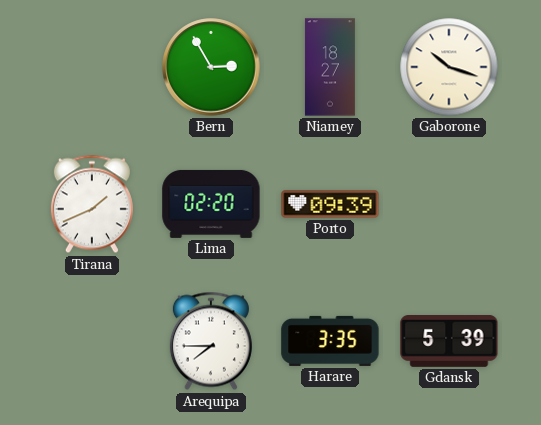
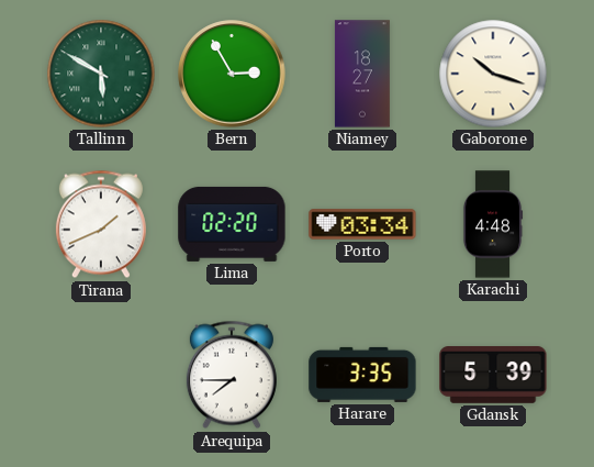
Tallinn: none -> 5:50 (101, 74)
Porto: 09:39 -> 03:34 (362, 224)
Karachi: none -> 4:48 (493, 224)
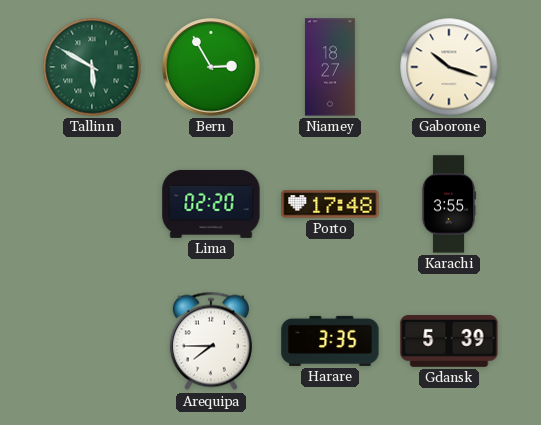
Tirana: 1:41 -> none (101, 224)
Porto: 03:34 -> 17:48 (330, 204)
Karachi: 4:48 -> 3:55 (449, 204)
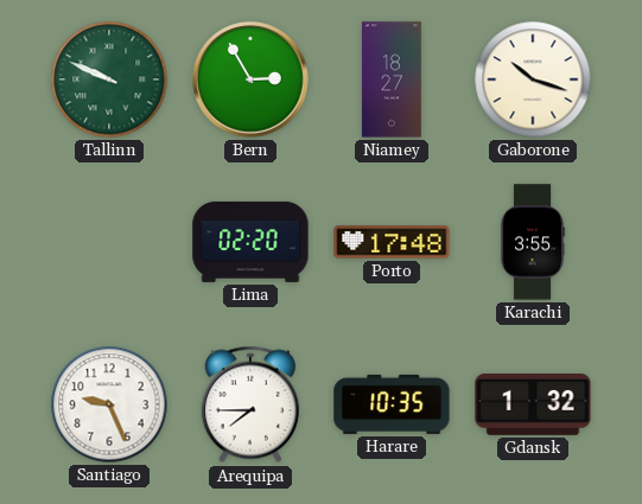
Tallinn: 5:50 -> 9:49 (109, 79)
Santiago: none -> 9:26 (109, 404)
Harare: 3:35 -> 10:35 (392, 404)
Gdansk: 5:39 -> 1:32 (533, 406)
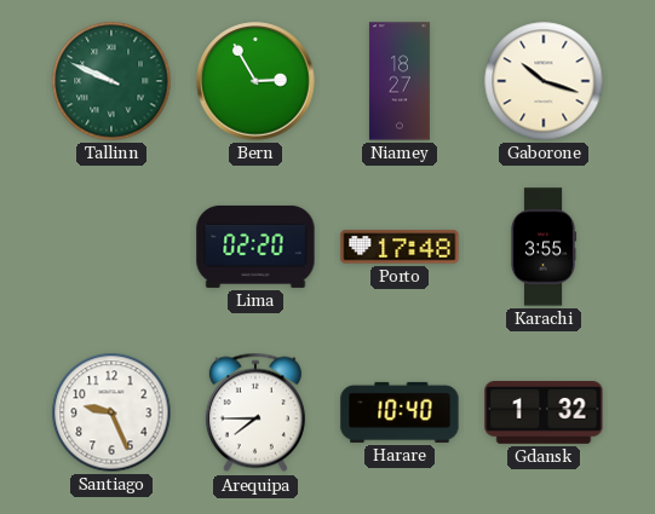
Harare: 10:35 -> 10:40 (400, 412)
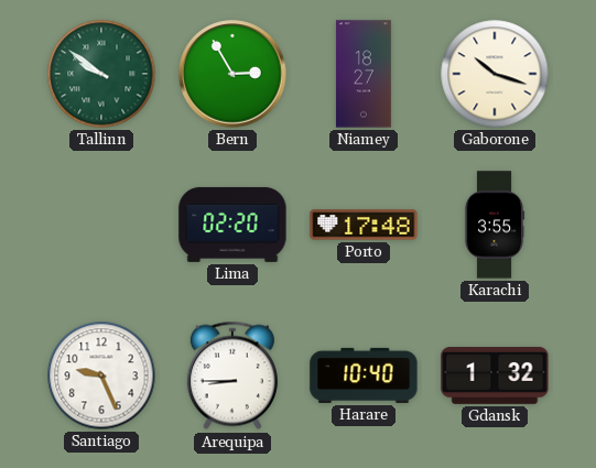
Tallinn: 9:49 -> 9:51 (101, 74)
Arequipa: 7:45 -> 8:45 (232, 376)
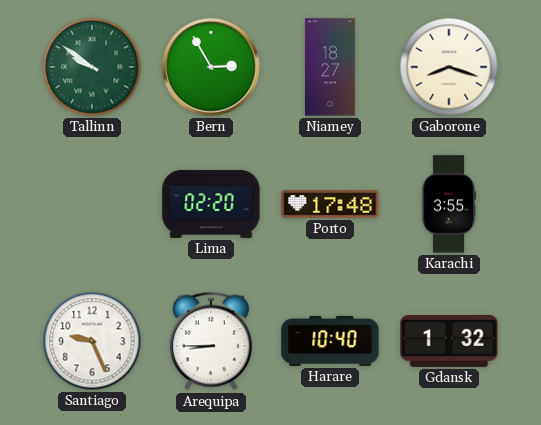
Gaborone: 10:18 -> 8:18 (449, 67)
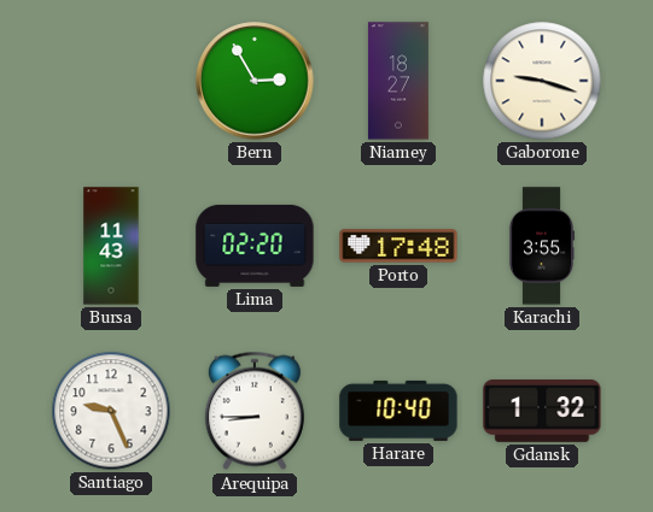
Tallinn: 9:51 -> none (92, 67)
Gaborone: 8:18 -> 9:18 (542, 81)
Bursa: none -> 11:43 (111, 246)
